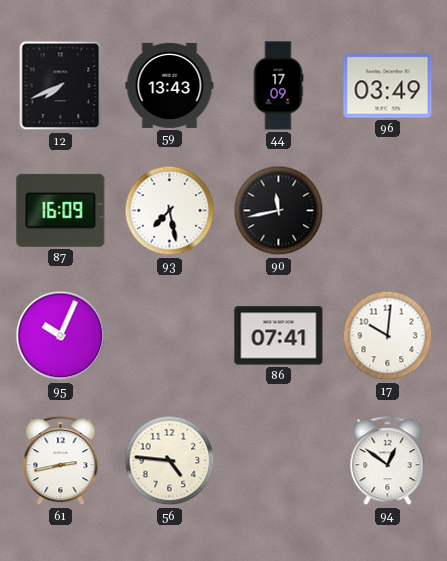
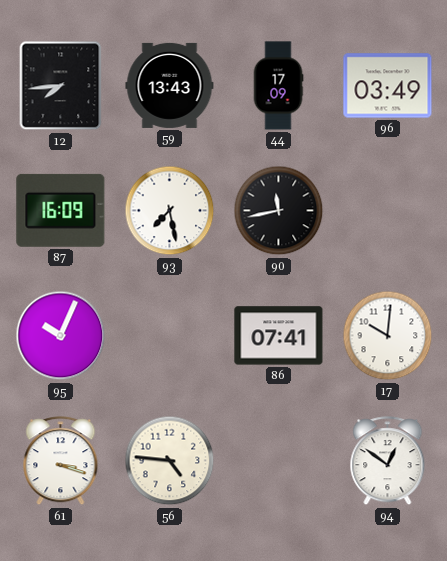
12: 7:41 -> 7:44 (61, 86)
61: 2:43 -> 3:18 (61, 461)
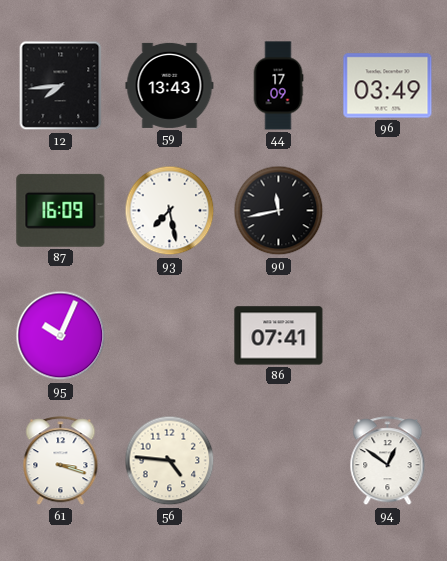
17: 10:01 -> none (388, 336)
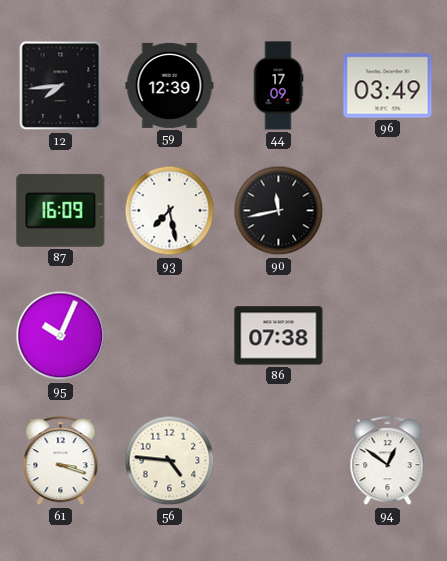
59: 13:43 -> 12:39 (170, 85)
86: 07:41 -> 07:38 (279, 336)
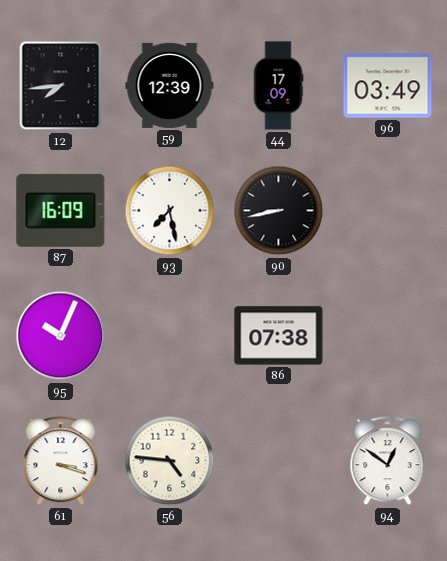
90: 11:43 -> 8:43 (279, 211)
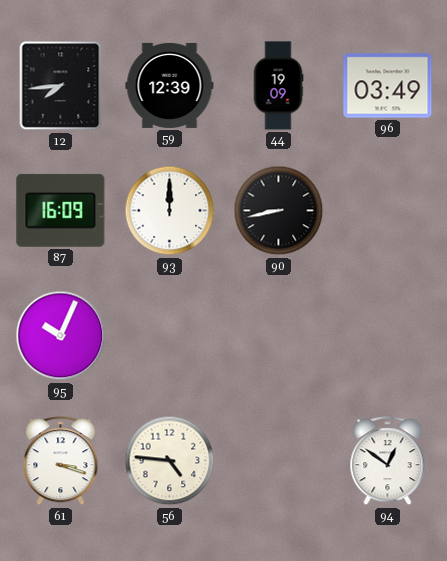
44: 17:09 -> 19:09 (278, 86)
93: 7:28 -> 12:00 (170, 211)
86: 07:38 -> none (279, 336)
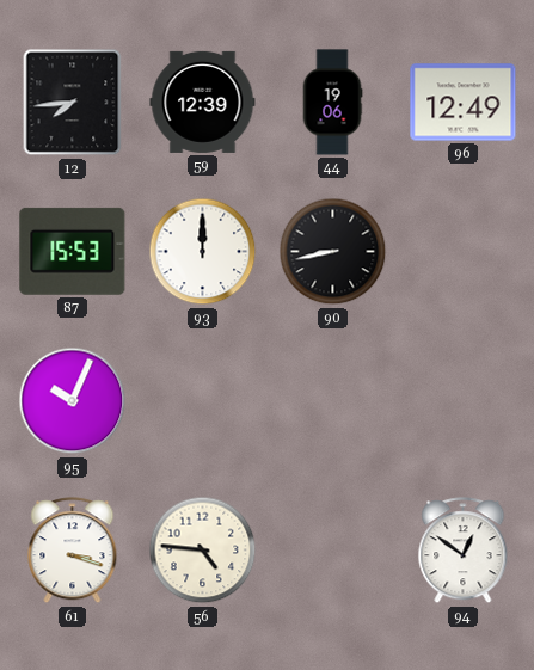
44: 19:09 -> 19:06 (332, 103)
96: 03:49 -> 12:49 (464, 103)
87: 16:09 -> 15:53 (73, 251)
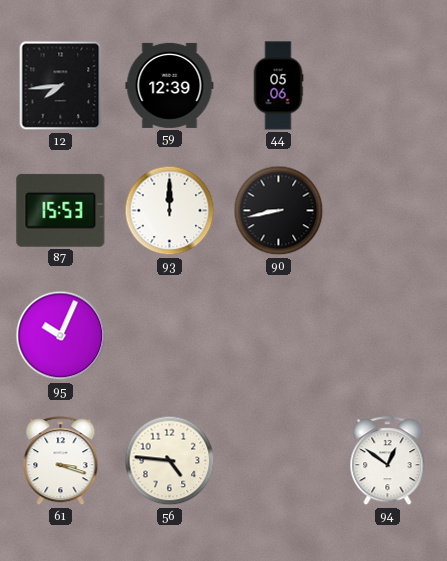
44: 19:06 -> 05:06 (278, 86)
96: 12:49 -> none (464, 103)
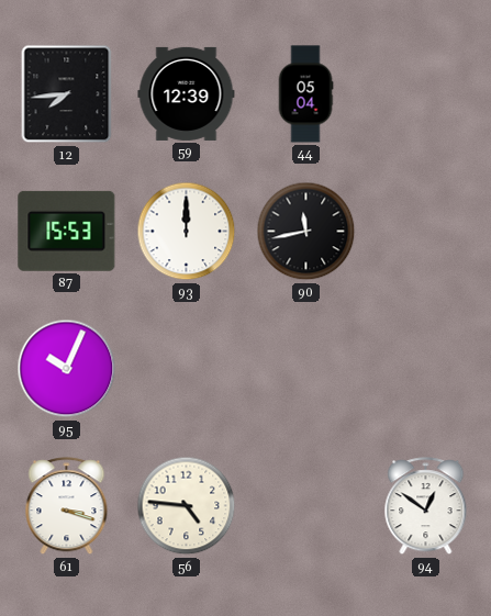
44: 05:06 -> 05:04 (305, 94)
90: 8:43 -> 11:43 (306, 232)
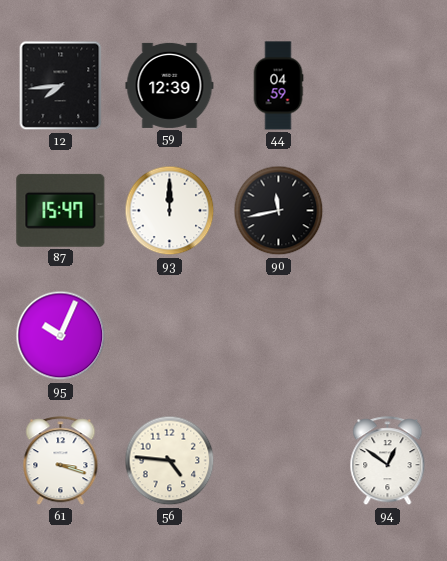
44: 05:04 -> 04:59 (278, 86)
87: 15:53 -> 15:47 (61, 210)
